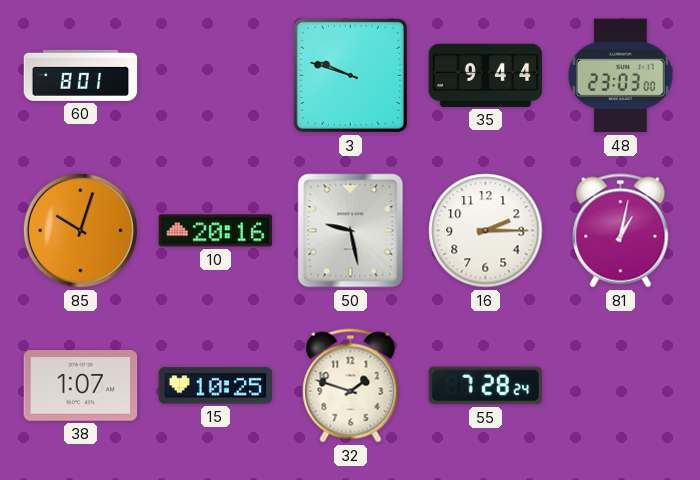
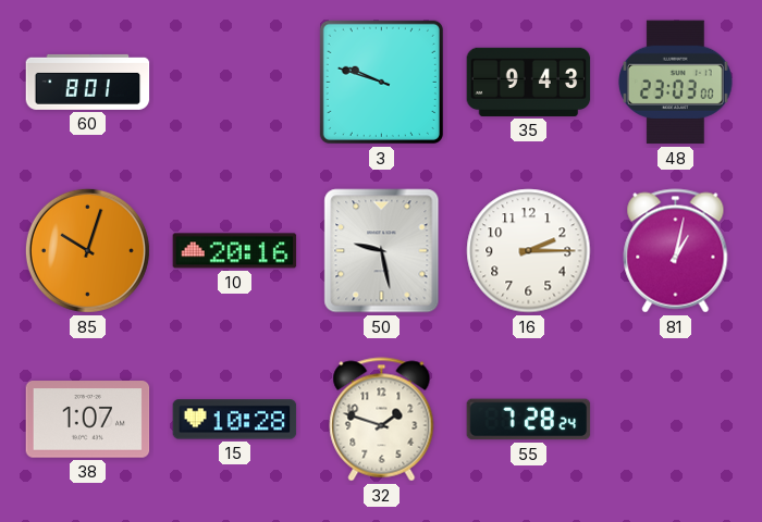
35: 9:44 -> 9:43 (529, 82)
15: 10:25 -> 10:28 (235, 420)
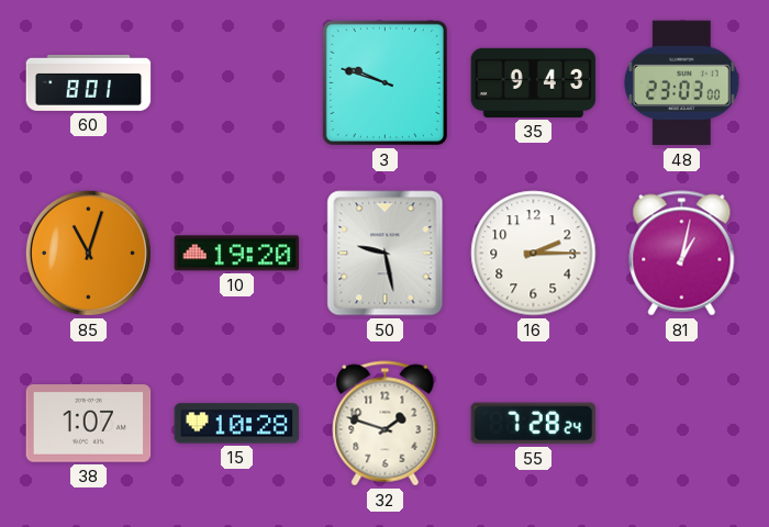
85: 10:03 -> 11:03 (88, 253)
10: 20:16 -> 19:20 (237, 254)
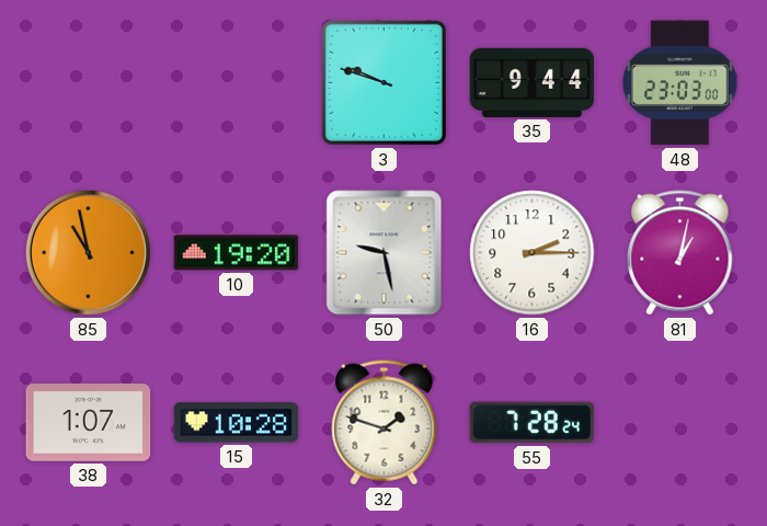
60: 8:01 -> none (89, 82)
35: 9:43 -> 9:44 (533, 82)
85: 11:03 -> 10:58 (88, 252)
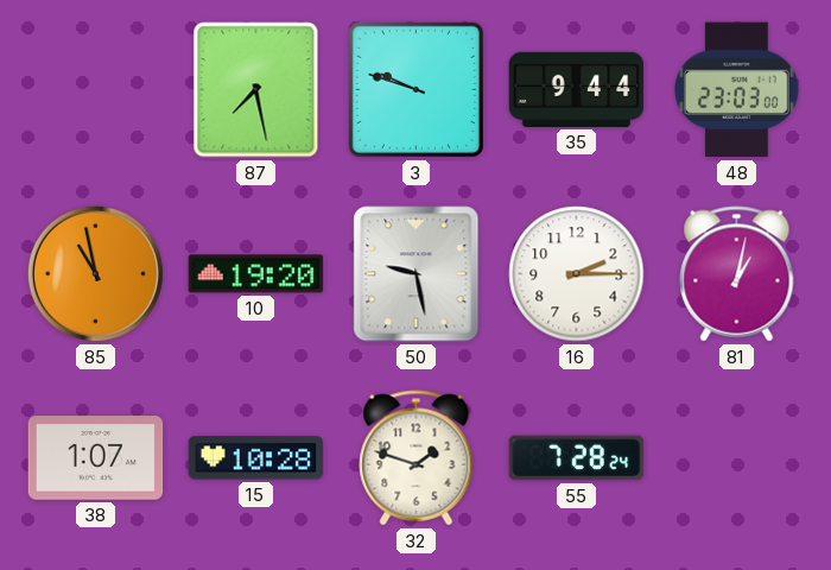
87: none -> 7:28 (256, 90)
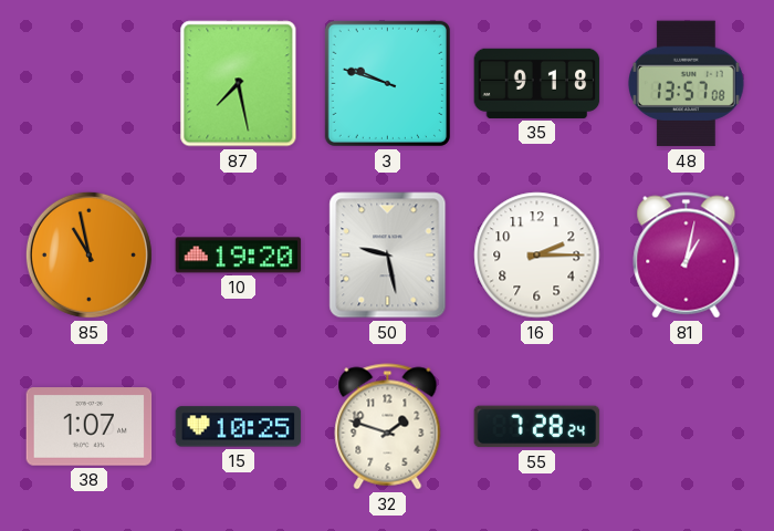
35: 9:44 -> 9:18 (537, 83)
48: 23:03 -> 13:57 (686, 84)
15: 10:28 -> 10:25 (239, 427)
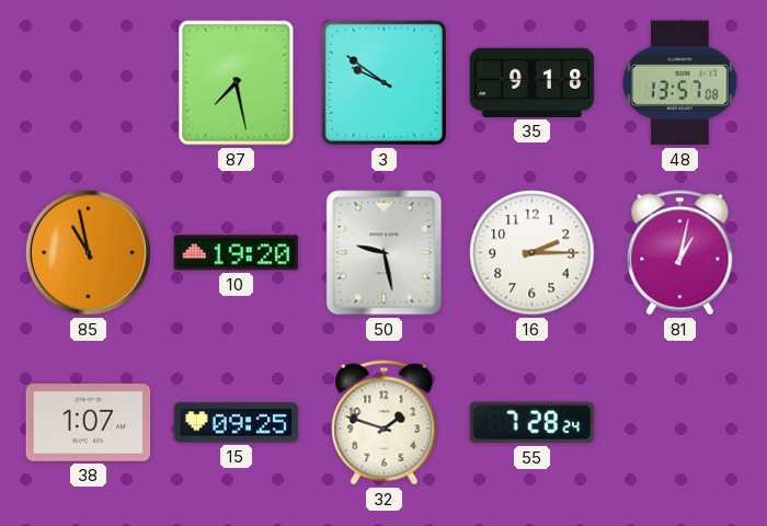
3: 9:48 -> 9:51 (383, 82)
15: 10:25 -> 09:25 (237, 423)
